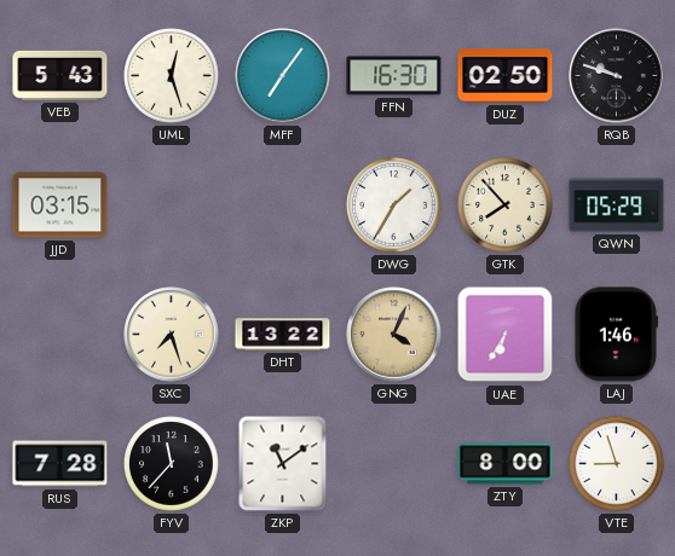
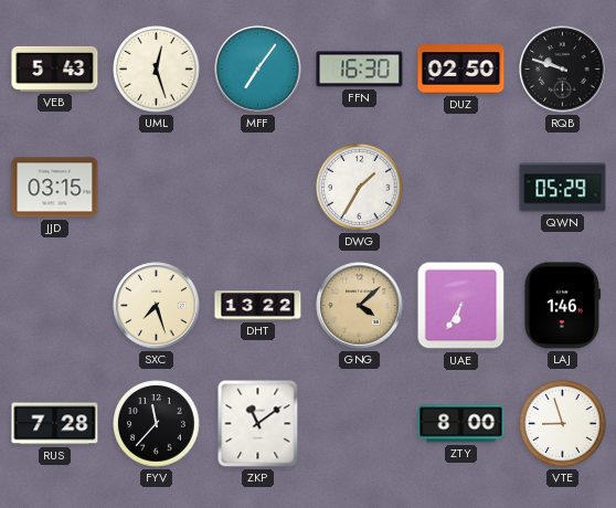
GTK: 7:53 -> none (506, 205)
GNG: 4:04 -> 4:08 (360, 306)
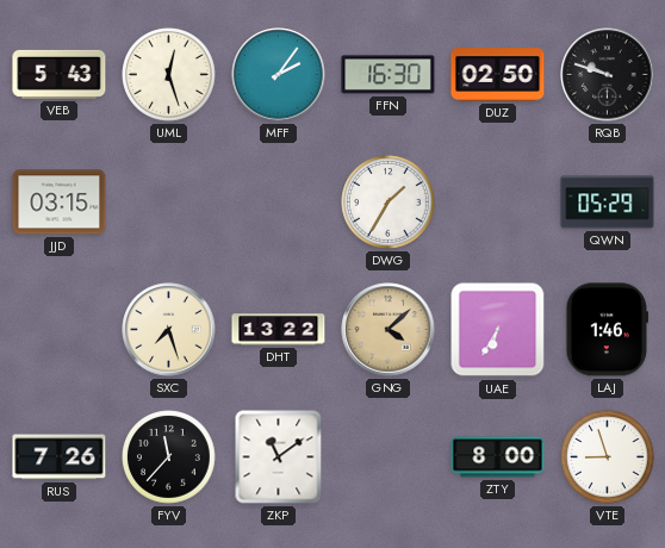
MFF: 7:06 -> 2:06 (279, 75)
RUS: 7:28 -> 7:26 (60, 457)
